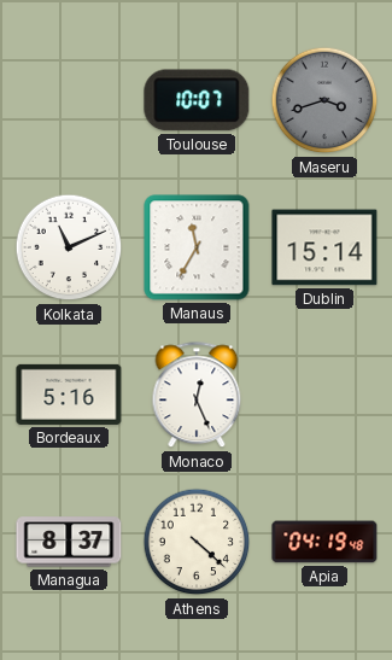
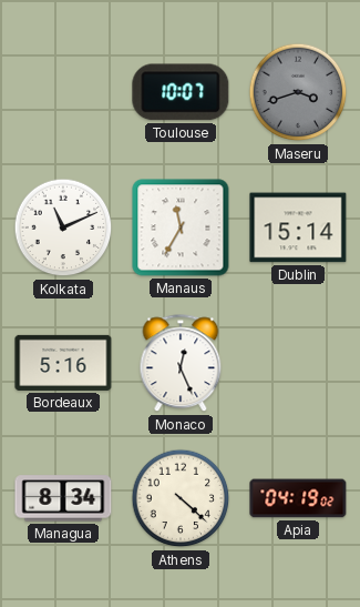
Managua: 8:37 -> 8:34 (63, 498)
Apia: 04:19:48 -> 04:19:02 (298, 498)
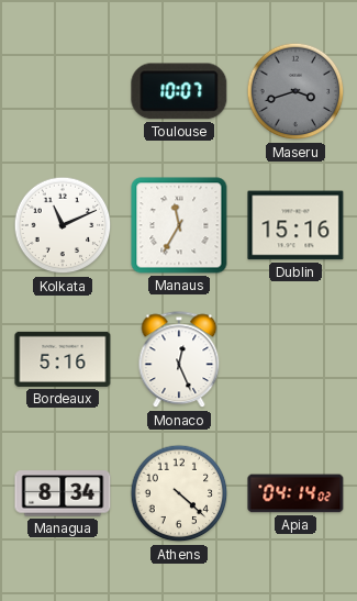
Dublin: 15:14 -> 15:16 (295, 225)
Apia: 04:19 -> 04:14 (295, 493)
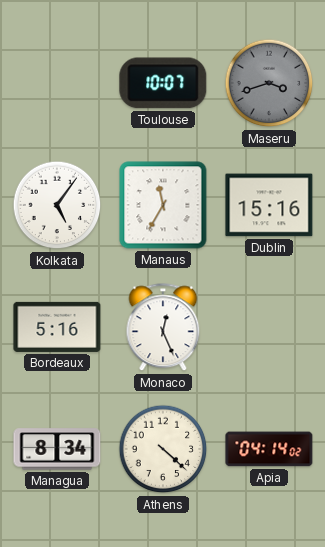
Kolkata: 11:11 -> 5:06 (57, 205)
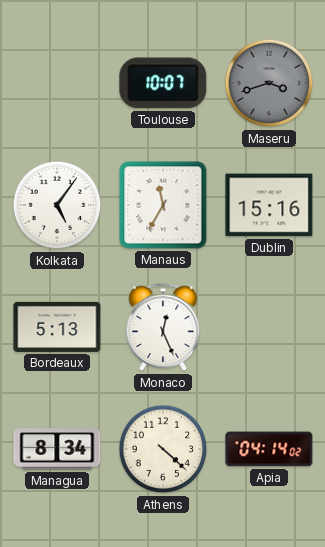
Bordeaux: 5:16 -> 5:13 (57, 327)
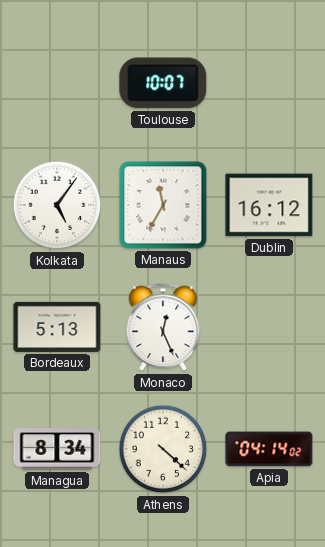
Maseru: 3:42 -> none (269, 83)
Dublin: 15:16 -> 16:12 (269, 205)
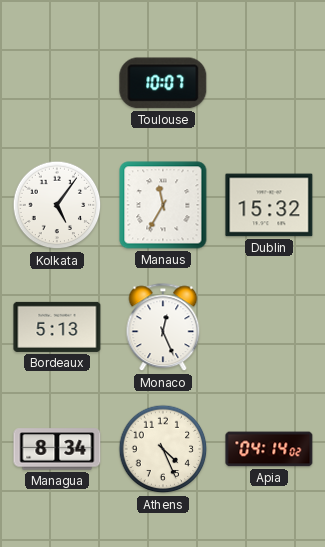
Dublin: 16:12 -> 15:32 (269, 205)
Athens: 4:22 -> 4:26 (163, 449)
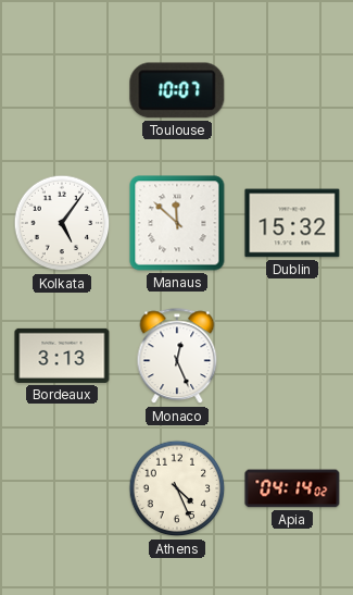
Manaus: 11:35 -> 11:52 (177, 223)
Bordeaux: 5:13 -> 3:13 (62, 356)
Managua: 8:34 -> none (57, 449)
